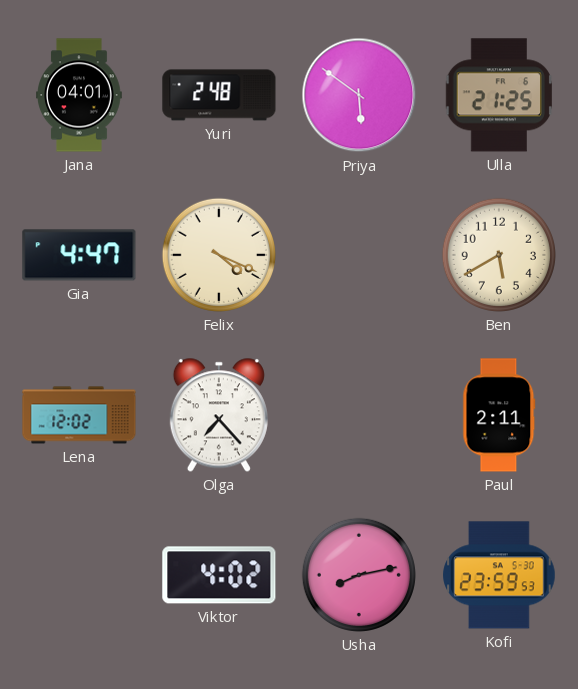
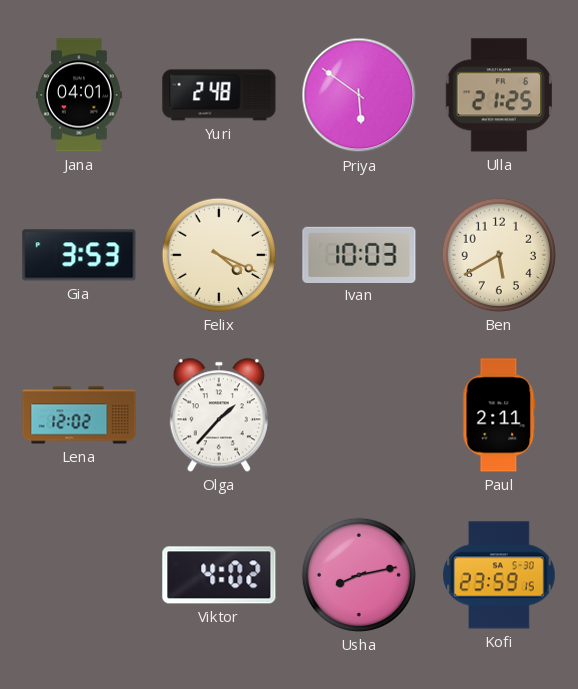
Gia: 4:47 -> 3:53 (79, 255)
Ivan: none -> 10:03 (359, 254)
Olga: 7:23 -> 1:37 (219, 415)
Kofi: 23:59:53 -> 23:59:15 (499, 575)
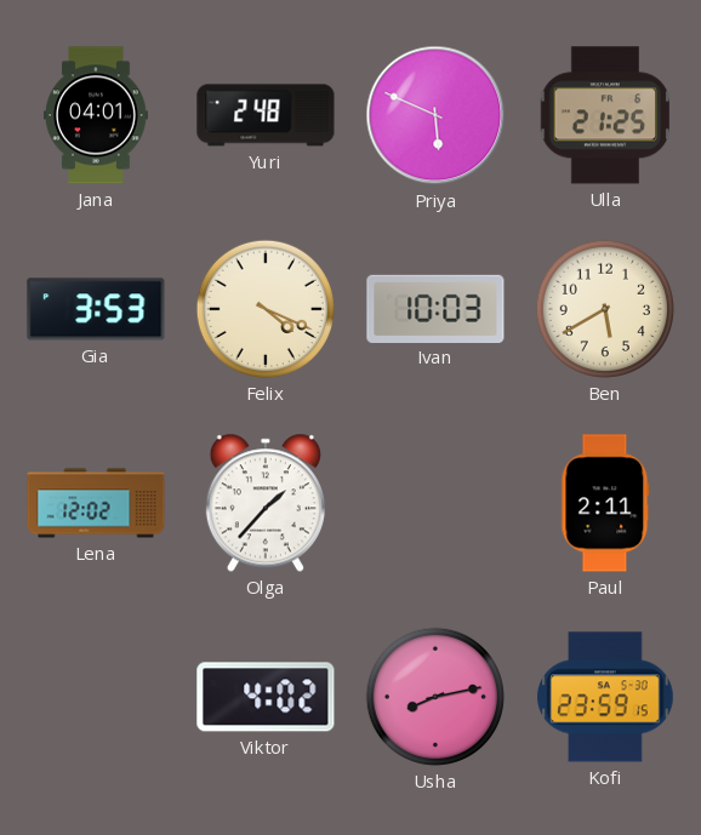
Priya: 5:51 -> 5:49 (435, 115)
